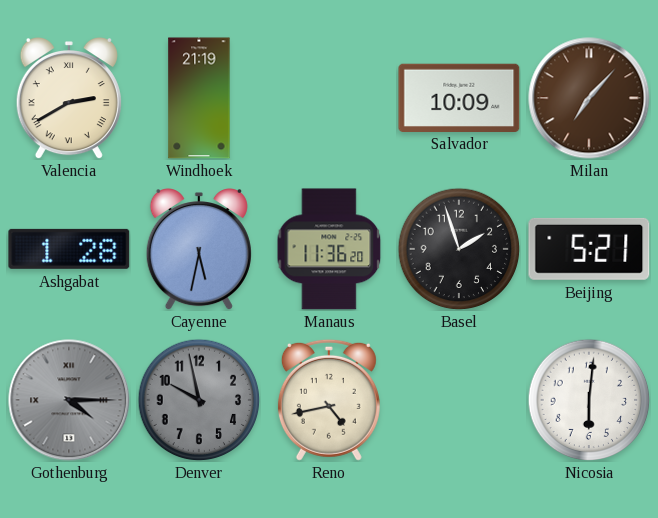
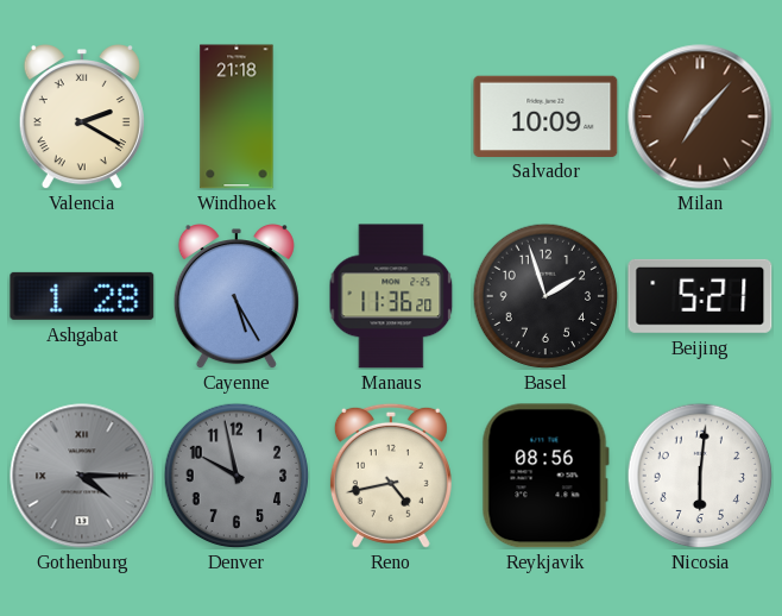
Valencia: 2:40 -> 2:20 (82, 117)
Windhoek: 21:19 -> 21:18 (237, 117)
Cayenne: 5:32 -> 5:25 (237, 296)
Reykjavik: none -> 08:56 (545, 476)
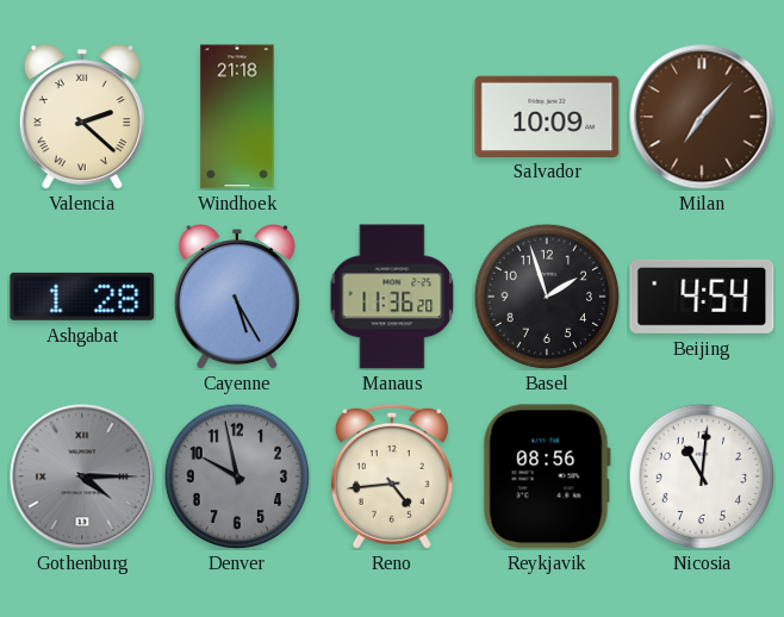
Valencia: 2:20 -> 2:22 (82, 117)
Beijing: 5:21 -> 4:54 (702, 297)
Reno: 4:43 -> 4:44 (392, 476)
Nicosia: 6:01 -> 11:01 (702, 476)
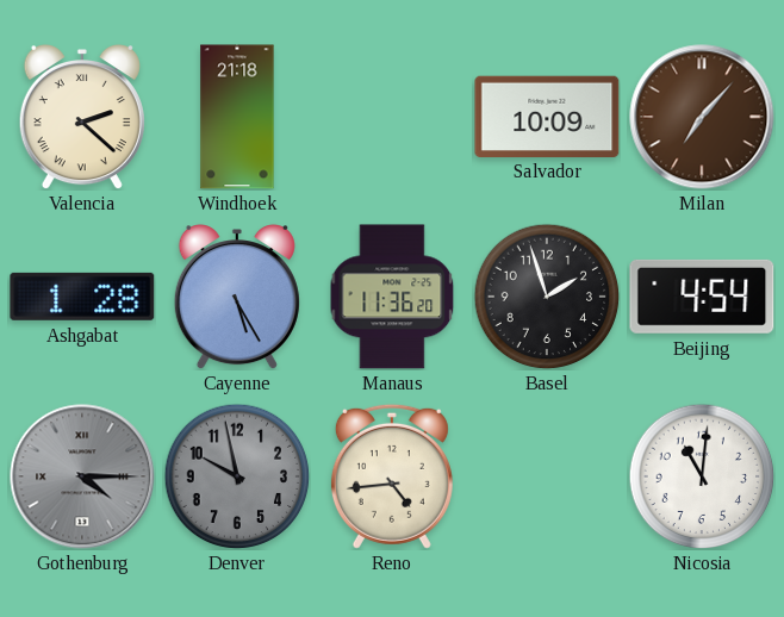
Reykjavik: 08:56 -> none (547, 476)
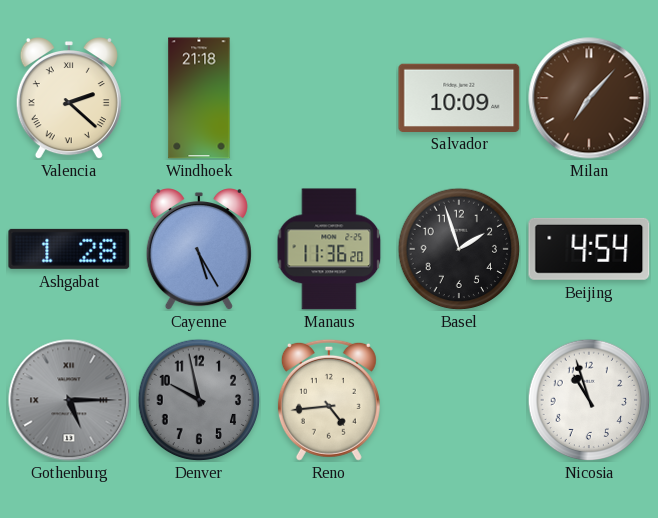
Gothenburg: 4:15 -> 5:15 (69, 400)
Nicosia: 11:01 -> 10:57 (589, 400)
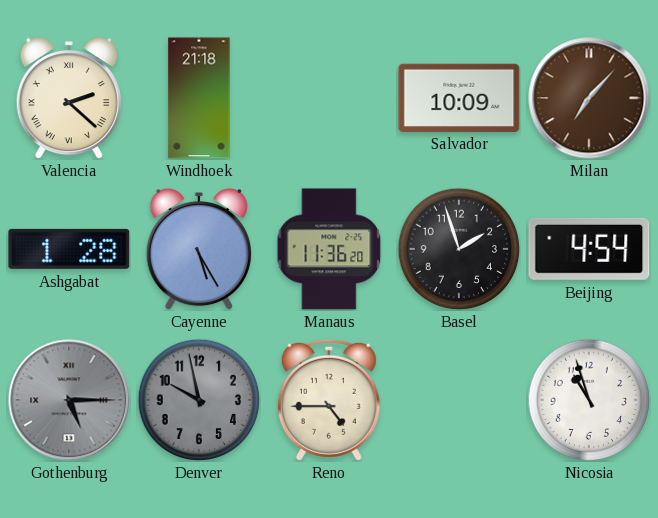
Reno: 4:44 -> 4:45 (329, 400)
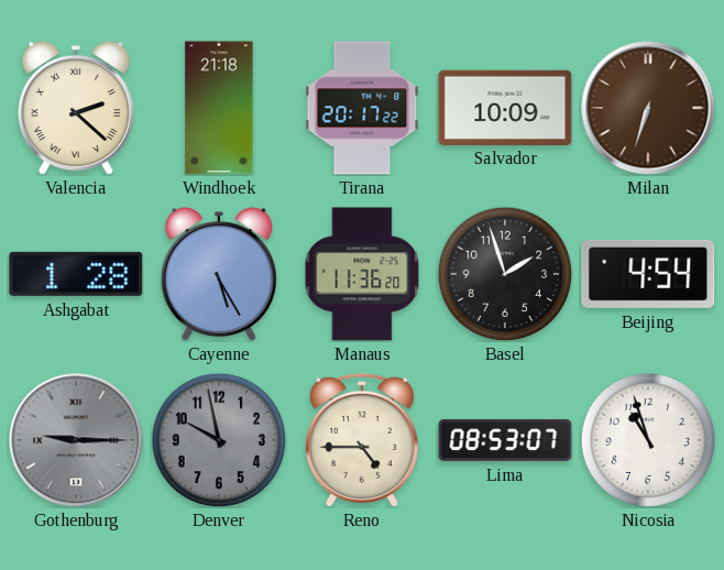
Tirana: none -> 20:17 (362, 108)
Milan: 7:07 -> 6:33 (648, 108)
Gothenburg: 5:15 -> 9:15 (76, 440)
Lima: none -> 08:53 (505, 440)
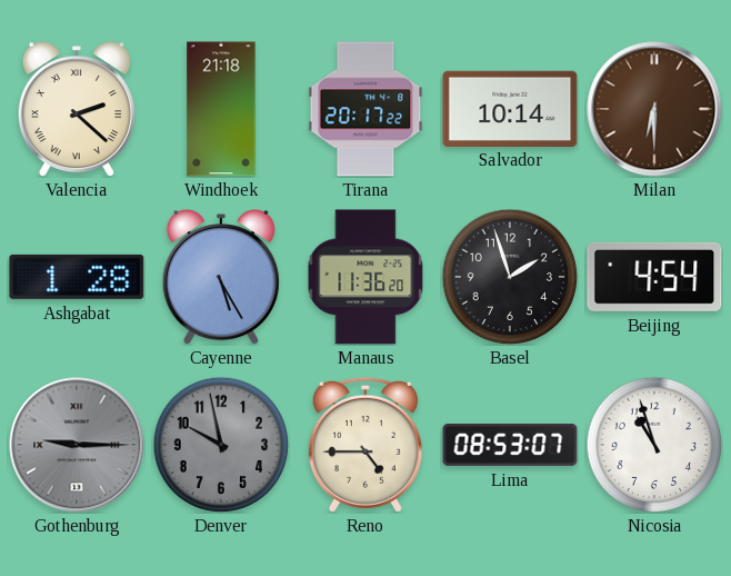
Salvador: 10:09 -> 10:14 (510, 108)
Milan: 6:33 -> 6:30 (654, 109)
